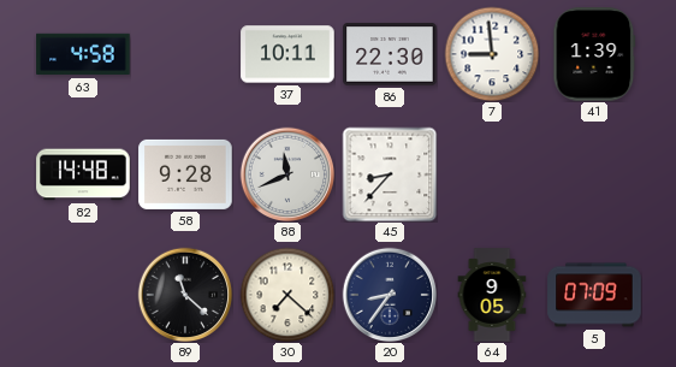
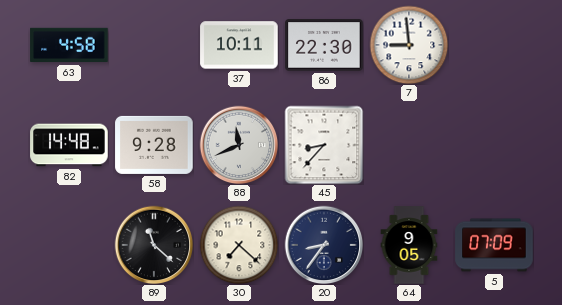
41: 1:39 -> none (594, 54)
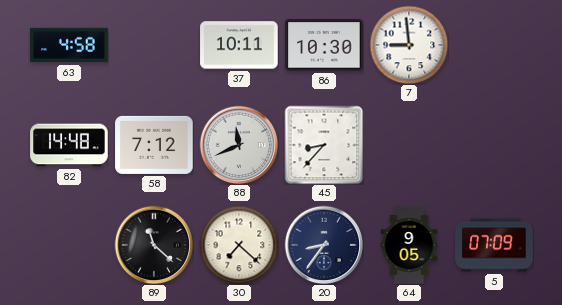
86: 22:30 -> 10:30 (324, 45)
58: 9:28 -> 7:12 (154, 145)
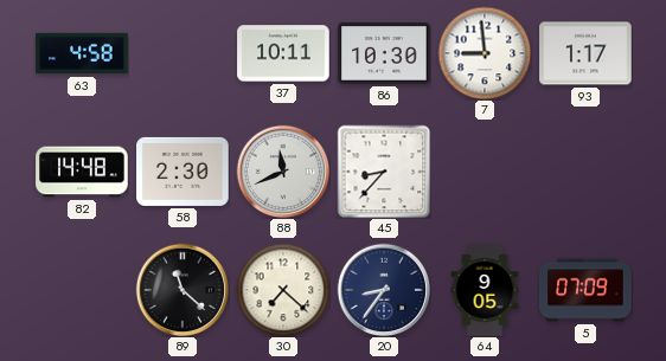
93: none -> 1:17 (585, 53)
58: 7:12 -> 2:30 (182, 172)
